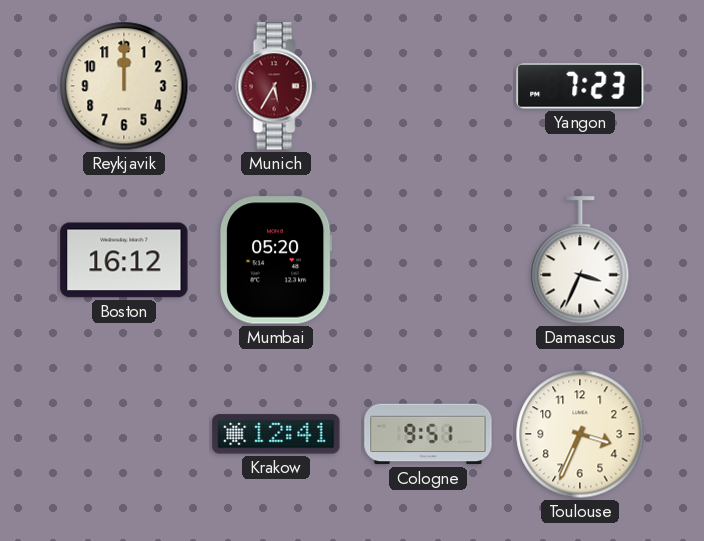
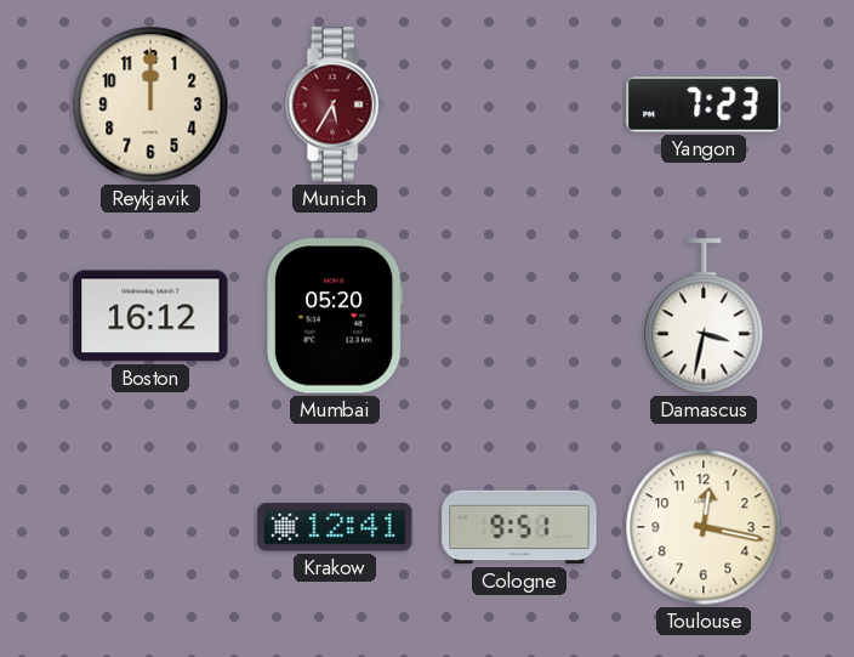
Damascus: 3:34 -> 3:32 (704, 317)
Toulouse: 3:34 -> 12:17 (704, 527)
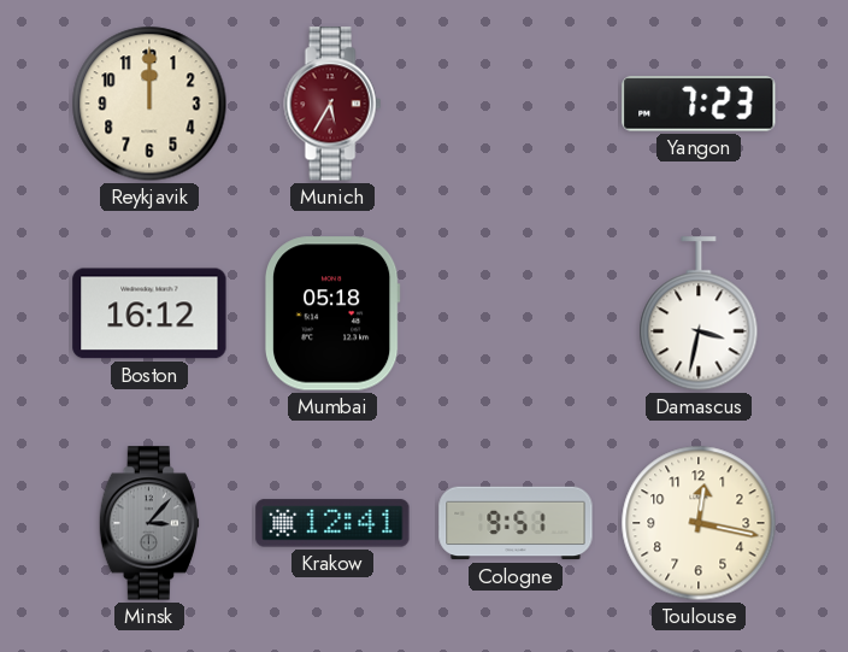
Mumbai: 05:20 -> 05:18 (332, 313)
Minsk: none -> 3:07 (148, 523)
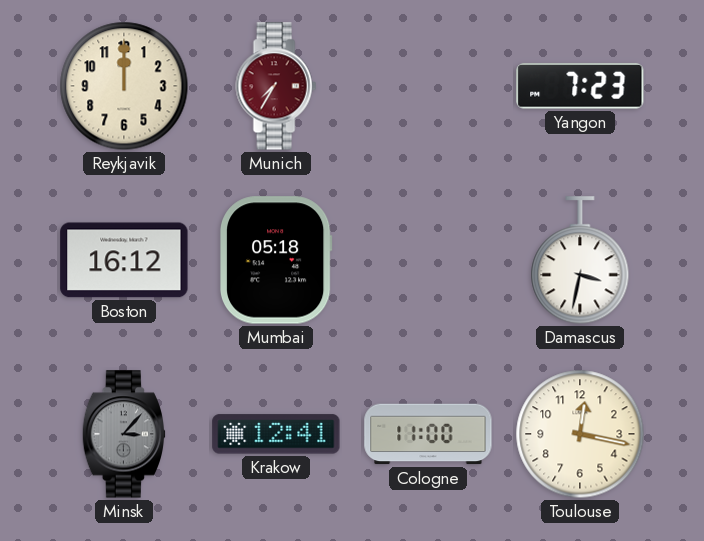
Munich: 5:35 -> 7:35 (276, 86)
Cologne: 9:51 -> 11:00 (428, 434)
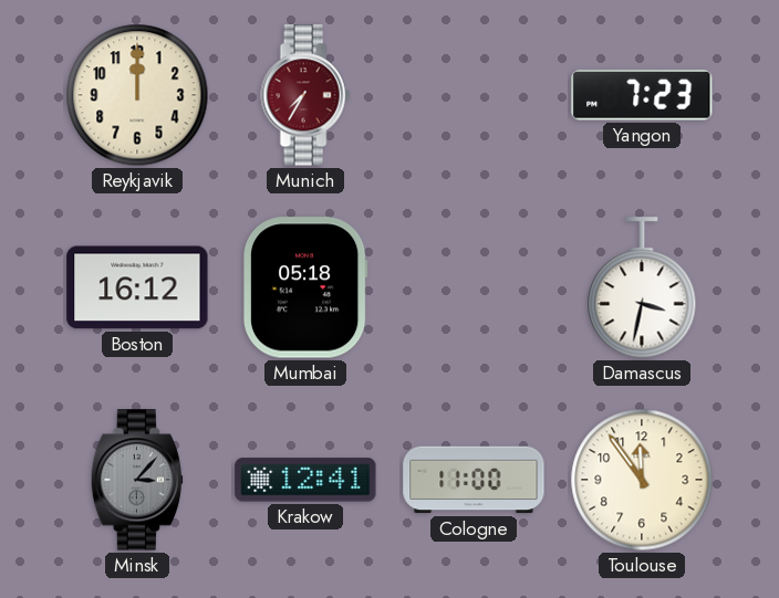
Toulouse: 12:17 -> 11:54 (642, 480)
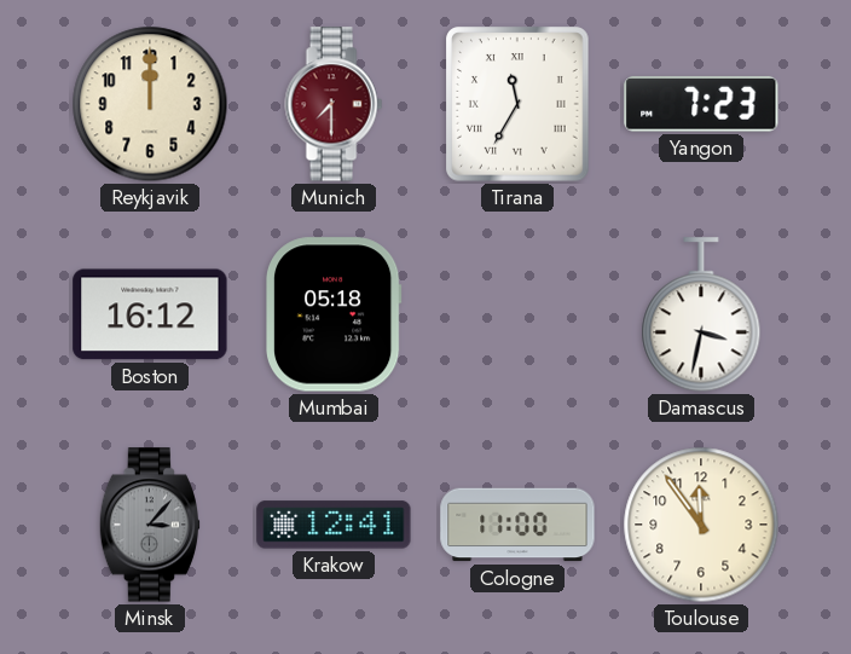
Munich: 7:35 -> 7:30 (334, 104)
Tirana: none -> 11:35 (517, 104)
